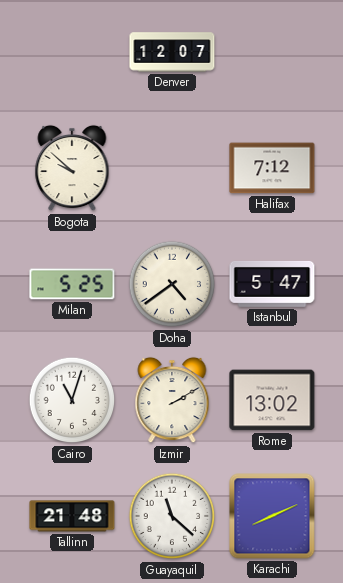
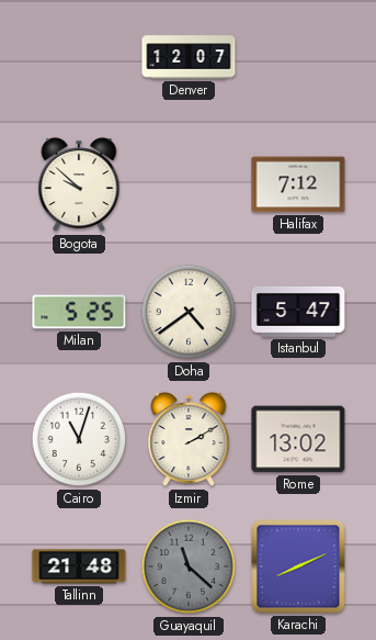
Guayaquil dial: white -> grey (189, 566)
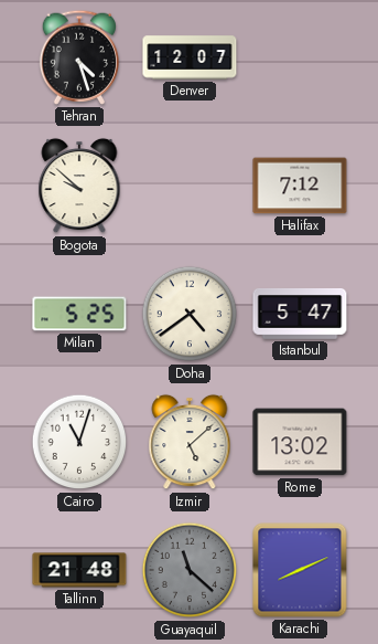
Tehran: none -> 4:27 (79, 57)
Izmir: 2:10 -> 5:08 (190, 442)
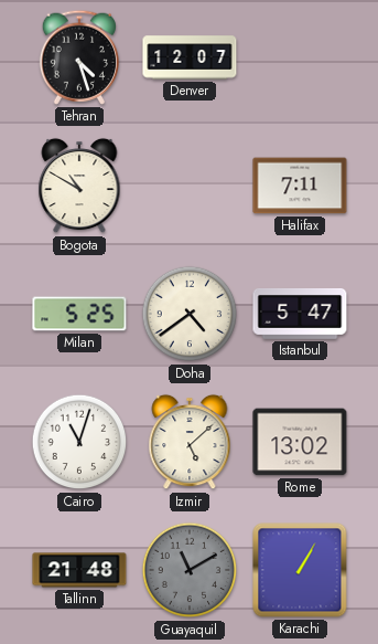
Bogota: 9:52 -> 10:50 (79, 186)
Halifax: 7:12 -> 7:11 (300, 186)
Guayaquil: 11:22 -> 11:10 (190, 570)
Karachi: 8:11 -> 1:05 (300, 570)
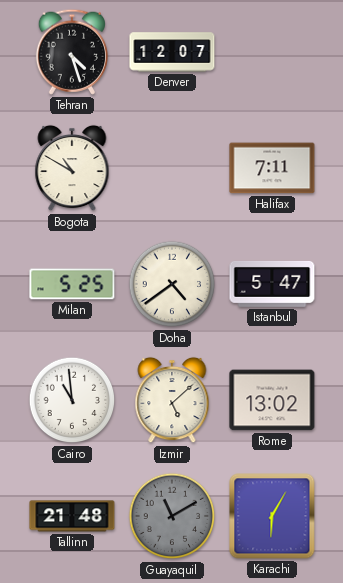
Cairo: 11:03 -> 10:59 (72, 400)
Karachi: 1:05 -> 6:05 (272, 516)
